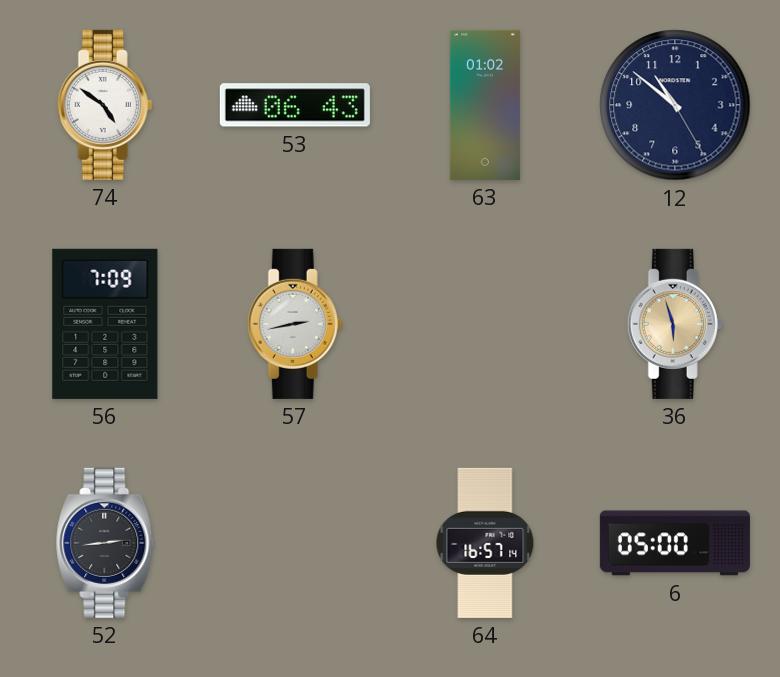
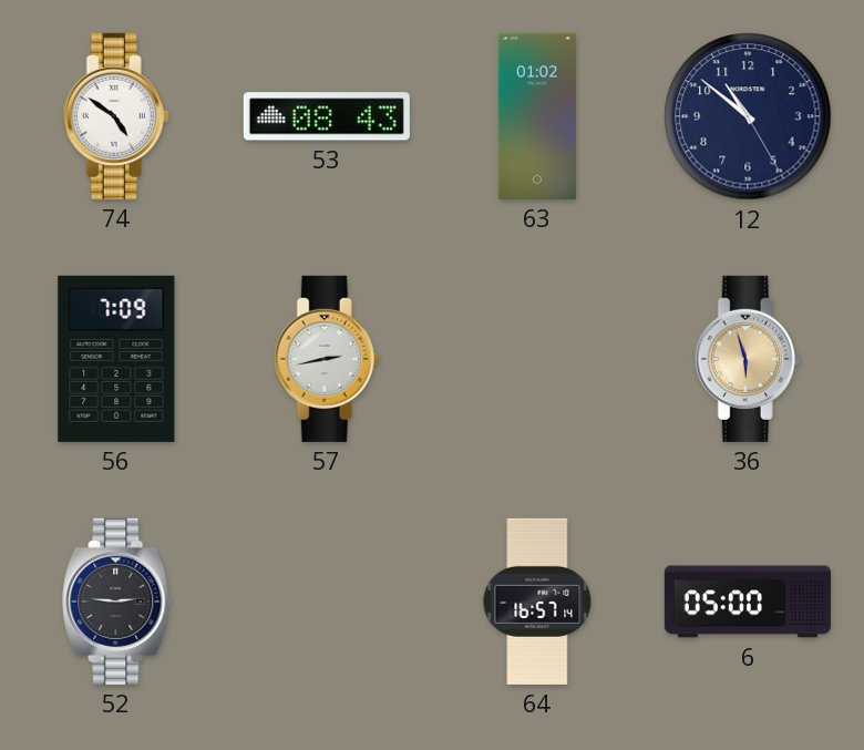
53: 06:43 -> 08:43 (327, 116)
52: 2:44 -> 2:46 (116, 602)
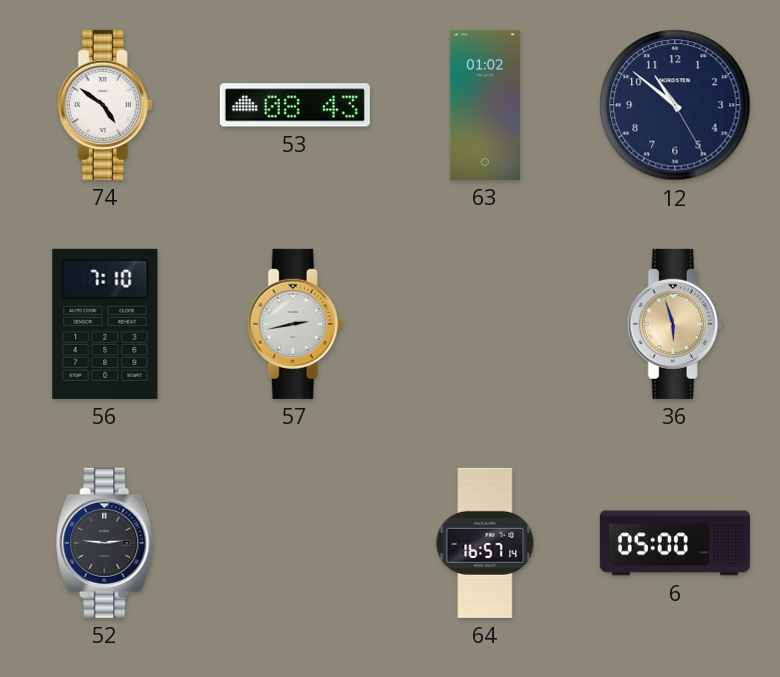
56: 7:09 -> 7:10 (105, 324)
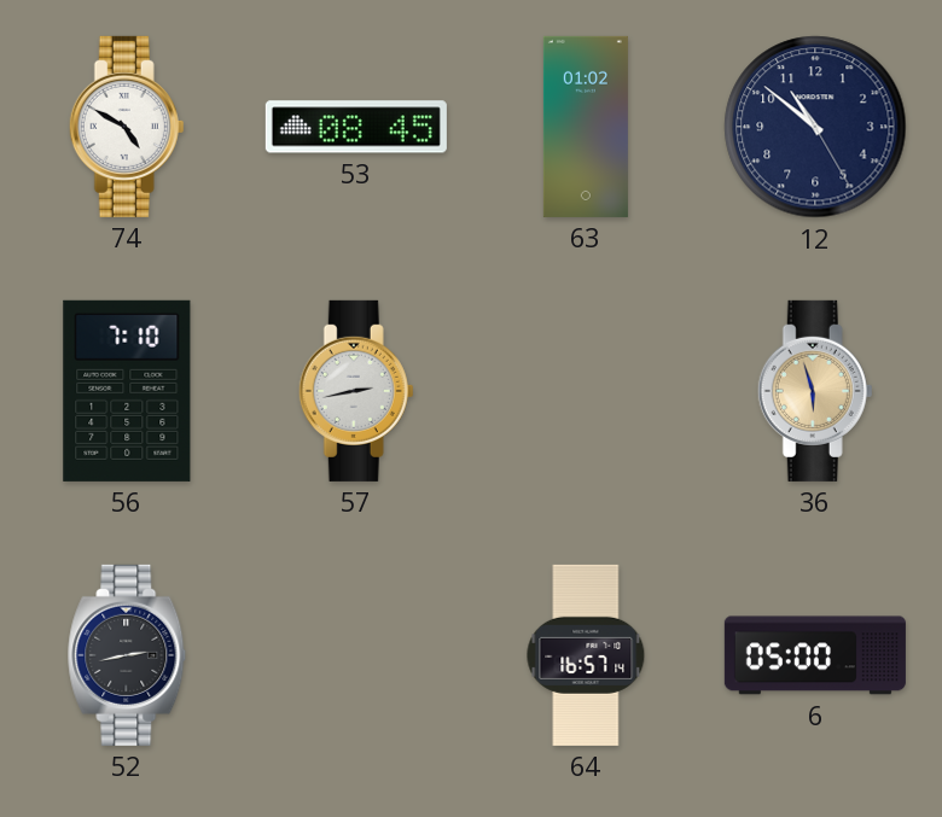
74: 4:51 -> 4:50 (127, 127)
53: 08:43 -> 08:45 (356, 127)
52: 2:46 -> 2:43 (127, 655)
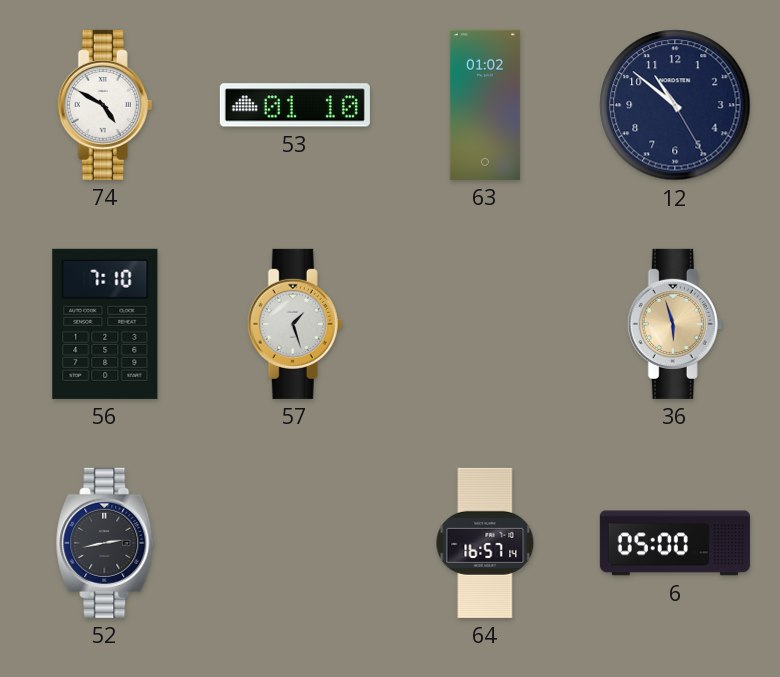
53: 08:45 -> 01:10 (295, 105)
57: 2:43 -> 1:27 (295, 324)
